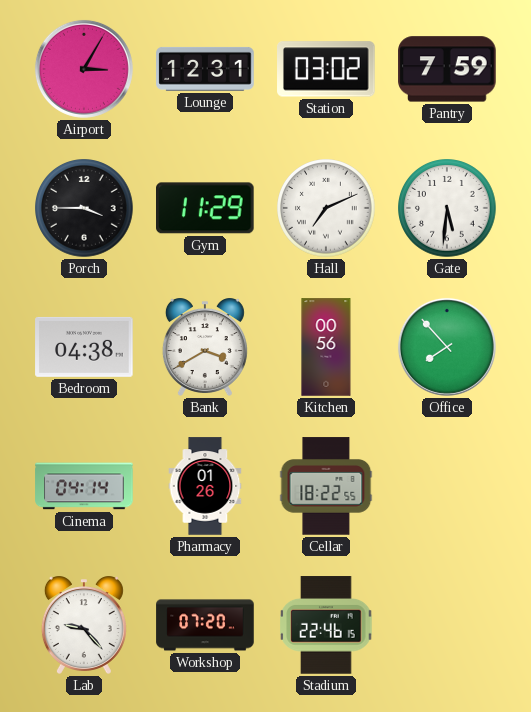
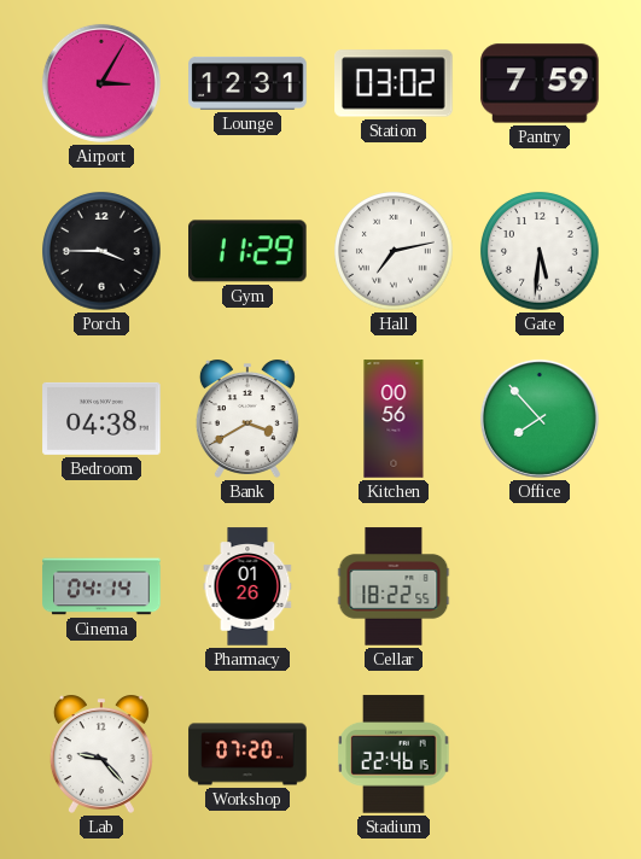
Hall: 7:11 -> 7:13 (394, 251)
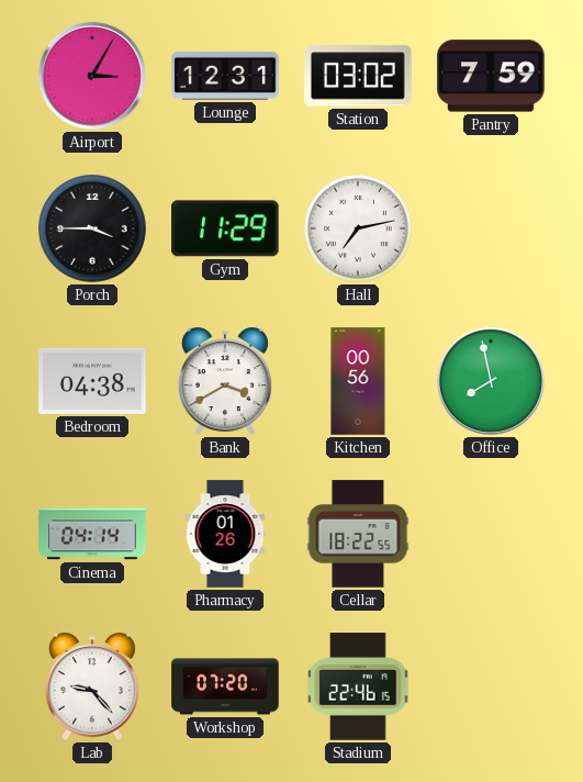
Gate: 5:31 -> none (540, 251)
Office: 7:53 -> 7:58 (491, 381)
